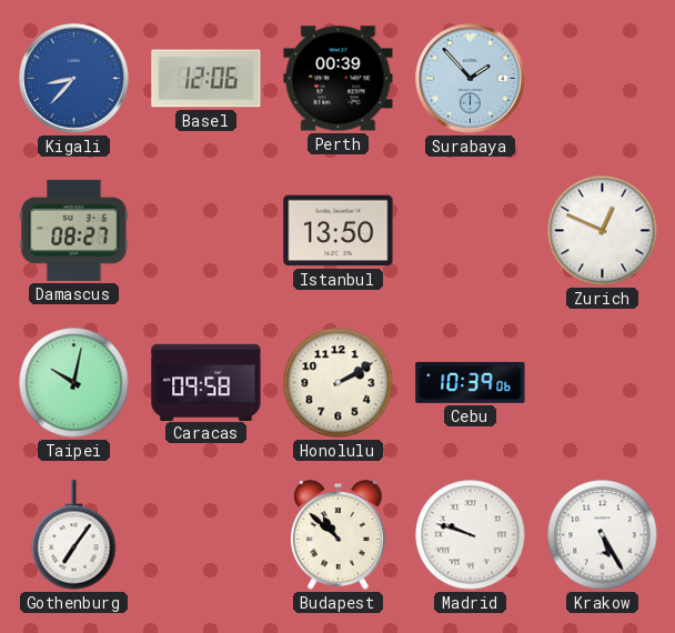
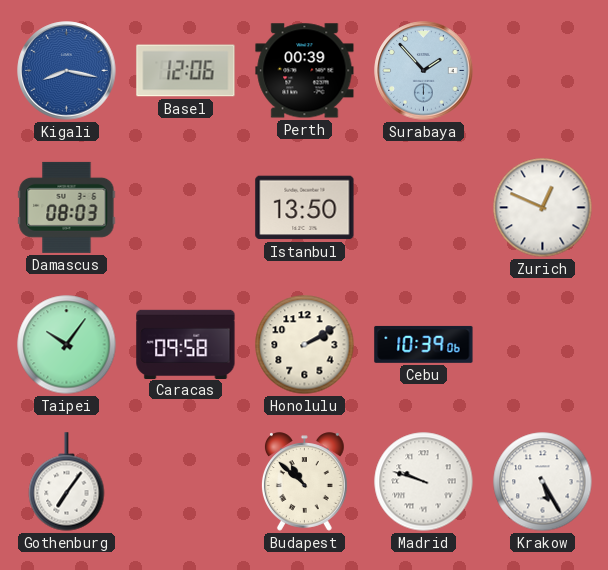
Kigali: 8:37 -> 8:17 (67, 71)
Damascus: 08:27 -> 08:03 (67, 207)
Taipei: 10:02 -> 10:06 (67, 345)
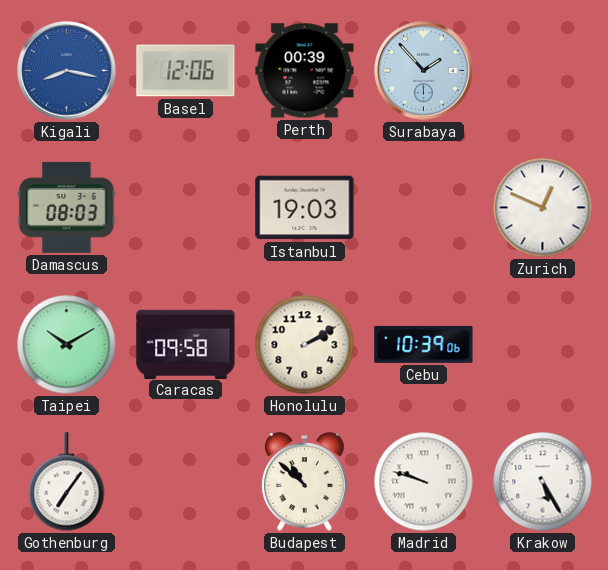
Istanbul: 13:50 -> 19:03 (305, 208)
Taipei: 10:06 -> 10:10 (67, 345)
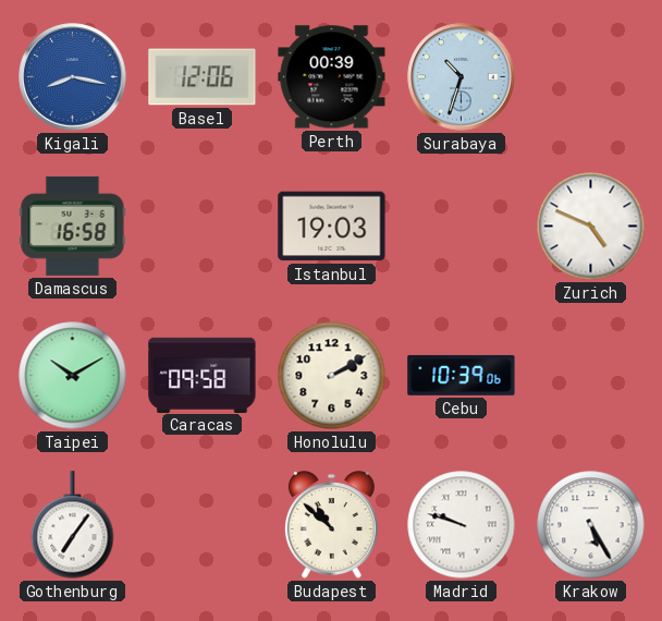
Surabaya: 1:53 -> 10:33 (462, 77)
Damascus: 08:03 -> 16:58 (73, 226)
Zurich: 12:49 -> 4:49 (591, 227)
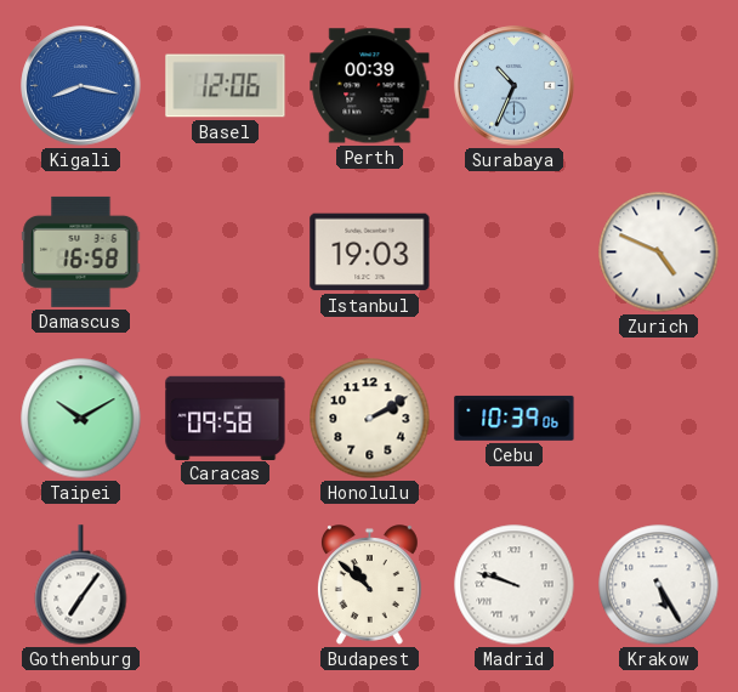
Surabaya: 10:33 -> 10:34 (515, 86)
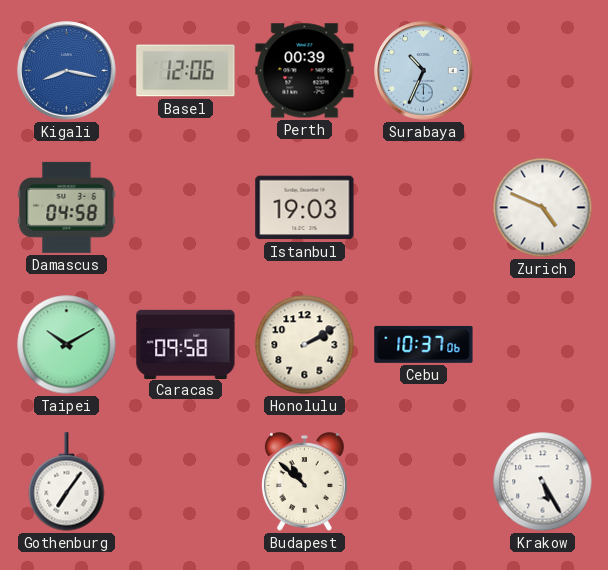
Damascus: 16:58 -> 04:58 (67, 207)
Cebu: 10:39 -> 10:37 (424, 344)
Madrid: 9:48 -> none (515, 585)
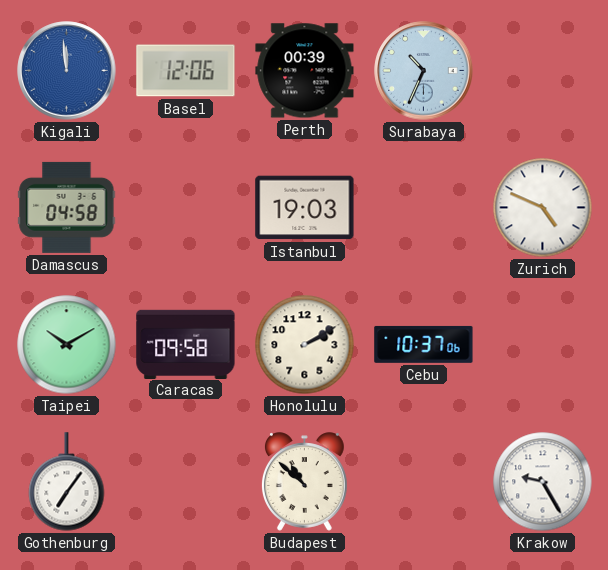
Kigali: 8:17 -> 11:59 (67, 71)
Krakow: 5:25 -> 9:25 (543, 482)
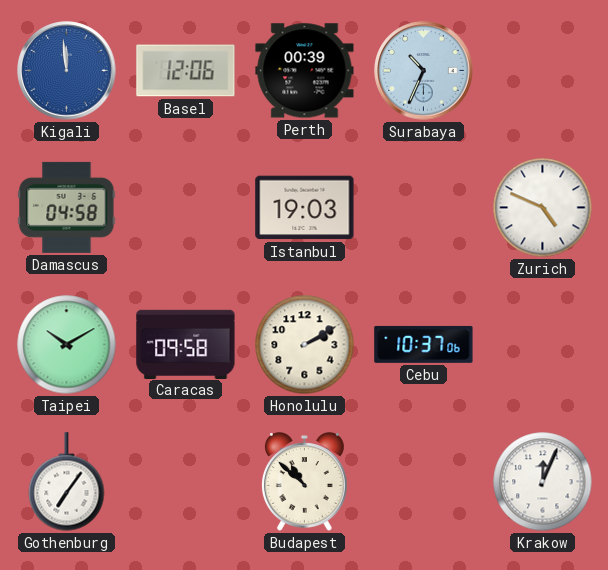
Krakow: 9:25 -> 12:04 (543, 482)
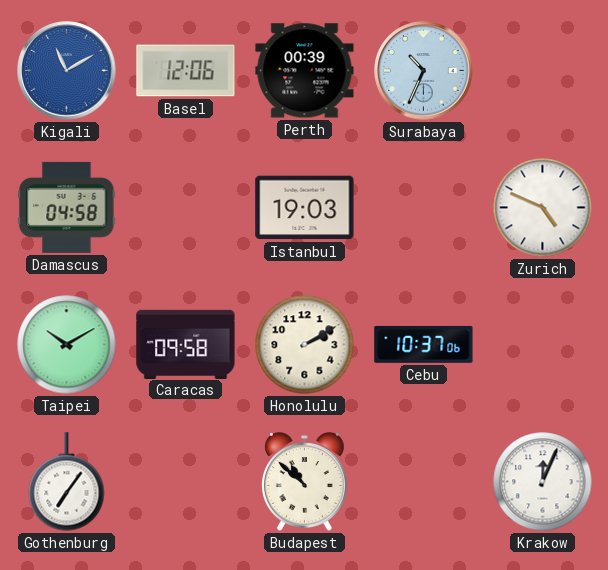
Kigali: 11:59 -> 11:10 (67, 71)
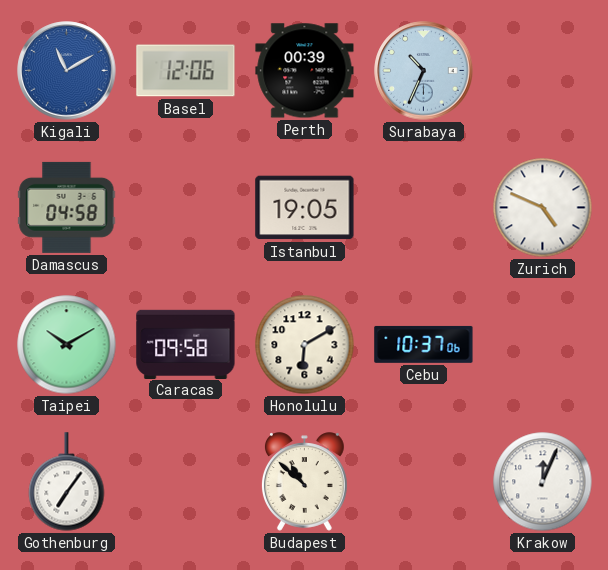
Istanbul: 19:03 -> 19:05 (305, 208)
Honolulu: 2:10 -> 6:10 (305, 345)
